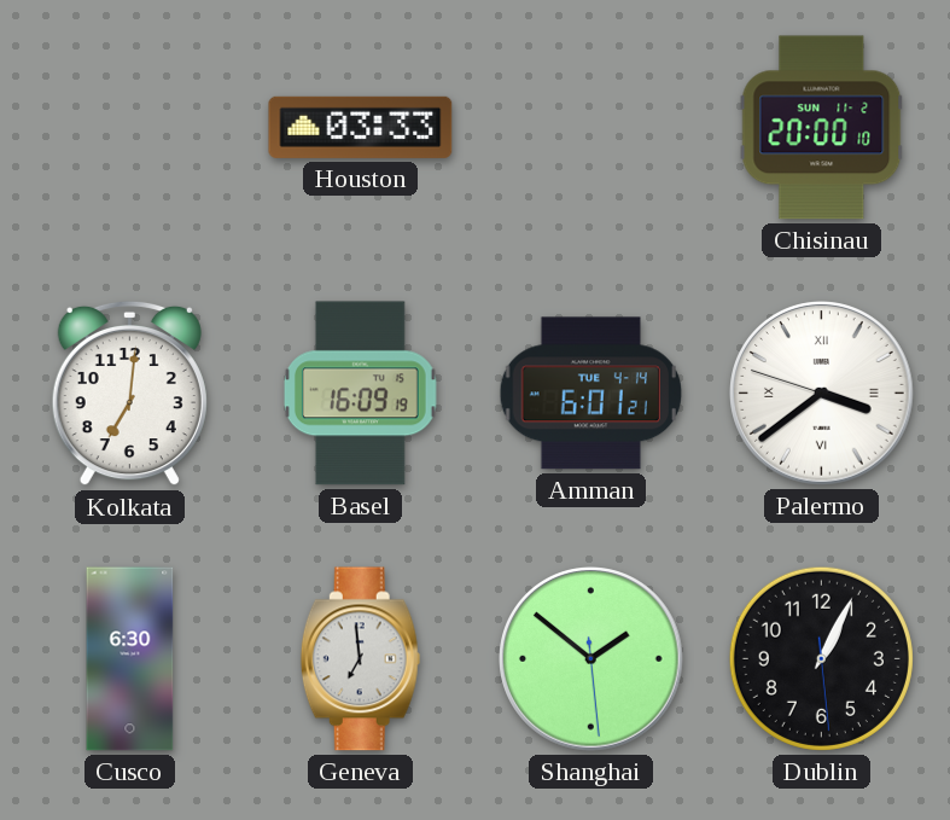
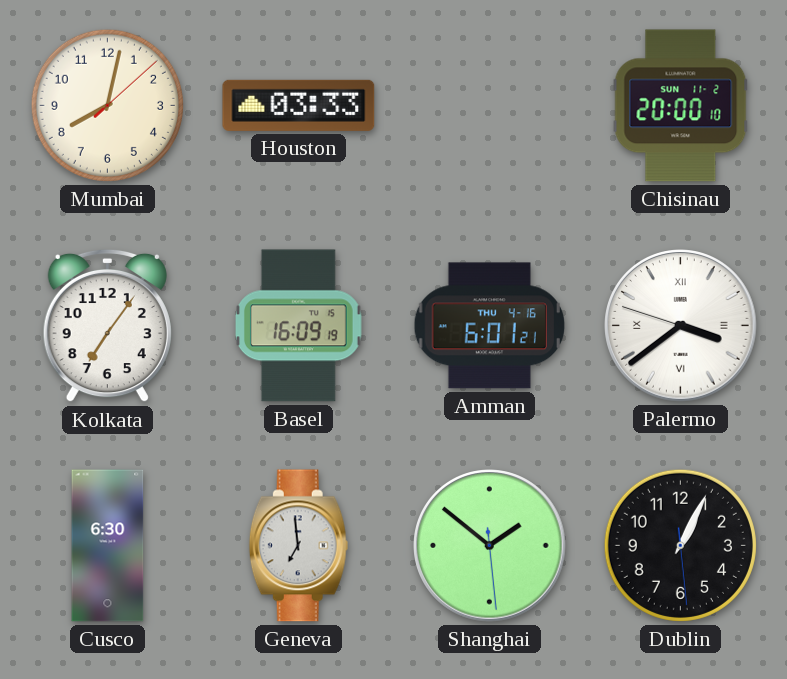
Mumbai: none -> 8:02 (107, 105)
Kolkata: 7:01 -> 7:06 (107, 326)
Amman date: TUE 4-14 -> THU 4-16 (489, 326)
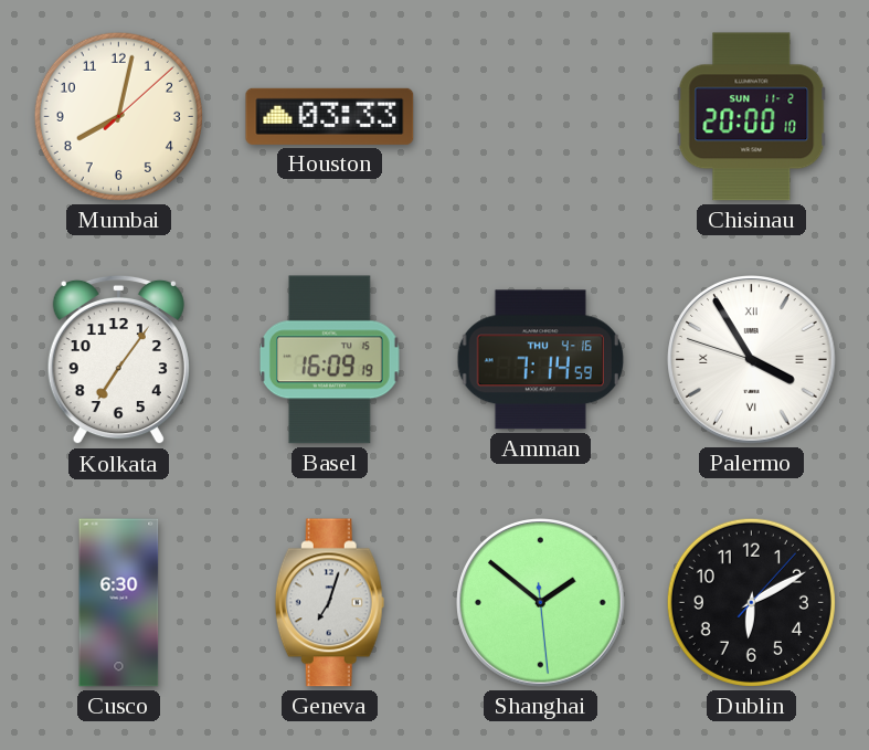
Amman: 6:01 -> 7:14 (540, 360)
Palermo: 3:38 -> 3:54 (752, 360)
Geneva: 6:59 -> 7:03 (329, 603)
Dublin: 1:04 -> 6:10 (751, 602)
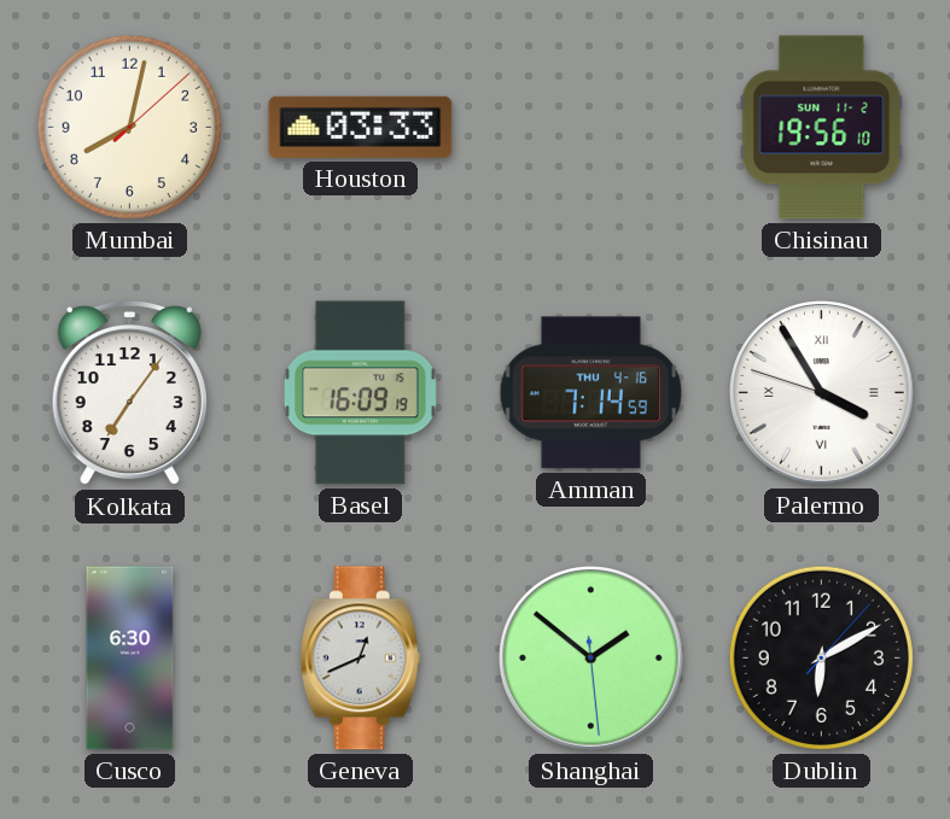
Chisinau: 20:00 -> 19:56 (822, 128)
Geneva: 7:03 -> 12:41 (360, 659)
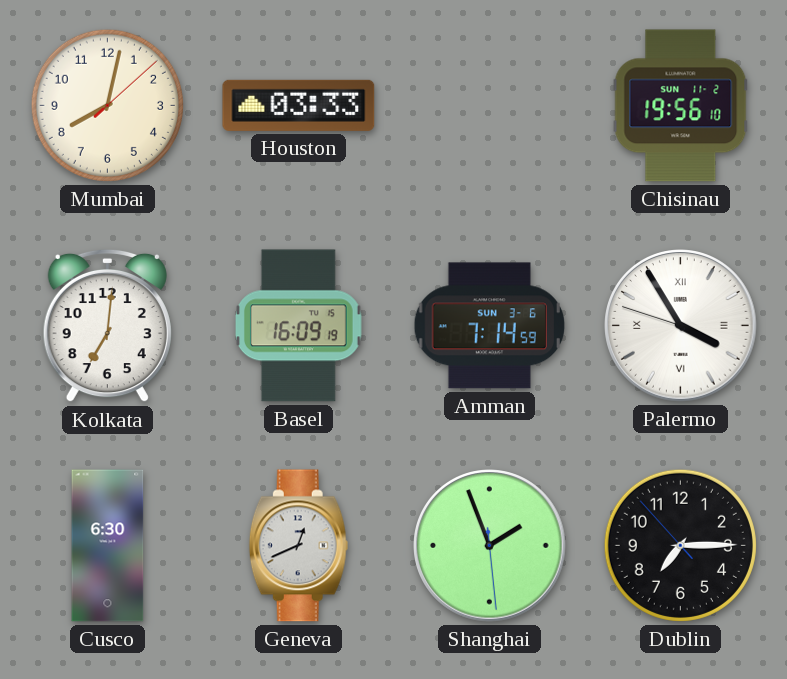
Kolkata: 7:06 -> 7:01 (107, 326)
Amman date: THU 4-16 -> SUN 3-6 (489, 326)
Shanghai: 1:51 -> 1:56 (490, 546)
Dublin: 6:10 -> 7:14 (680, 545)
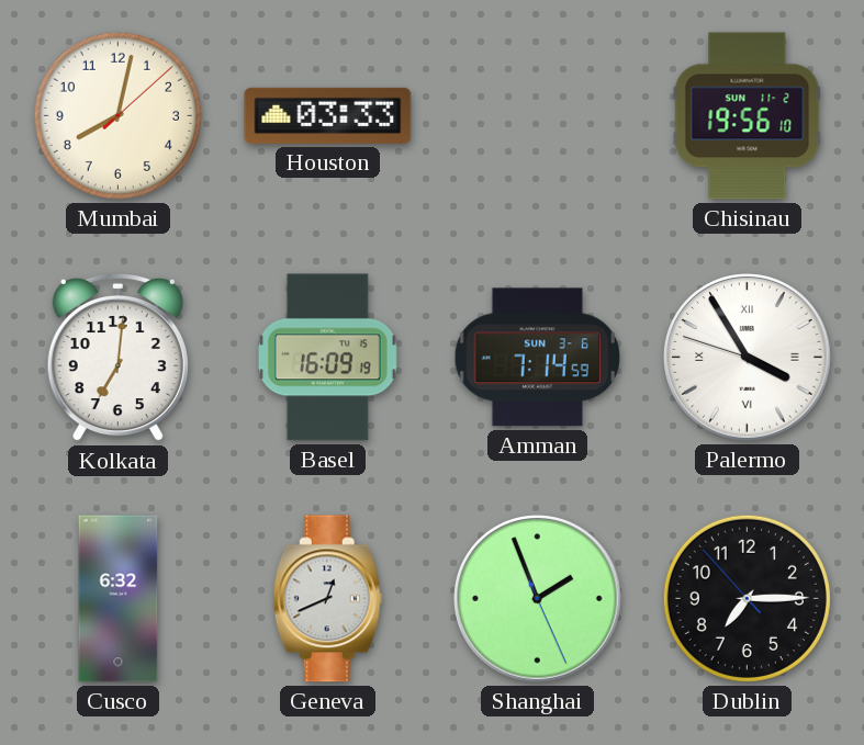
Cusco: 6:30 -> 6:32 (119, 599)
Shanghai: 1:56:29 -> 1:56:26 (538, 599)
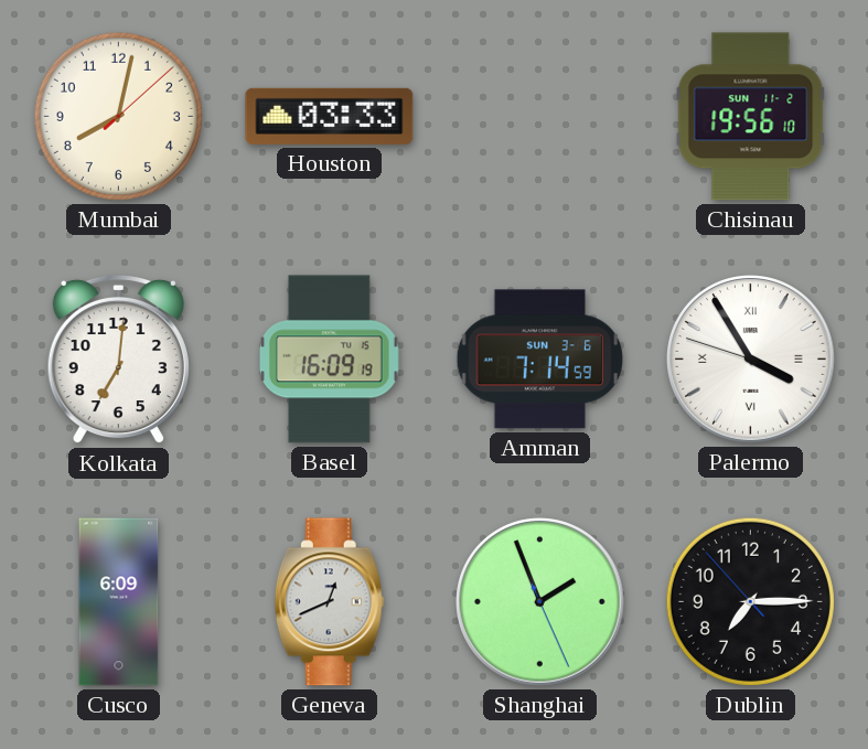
Cusco: 6:32 -> 6:09 (119, 602)
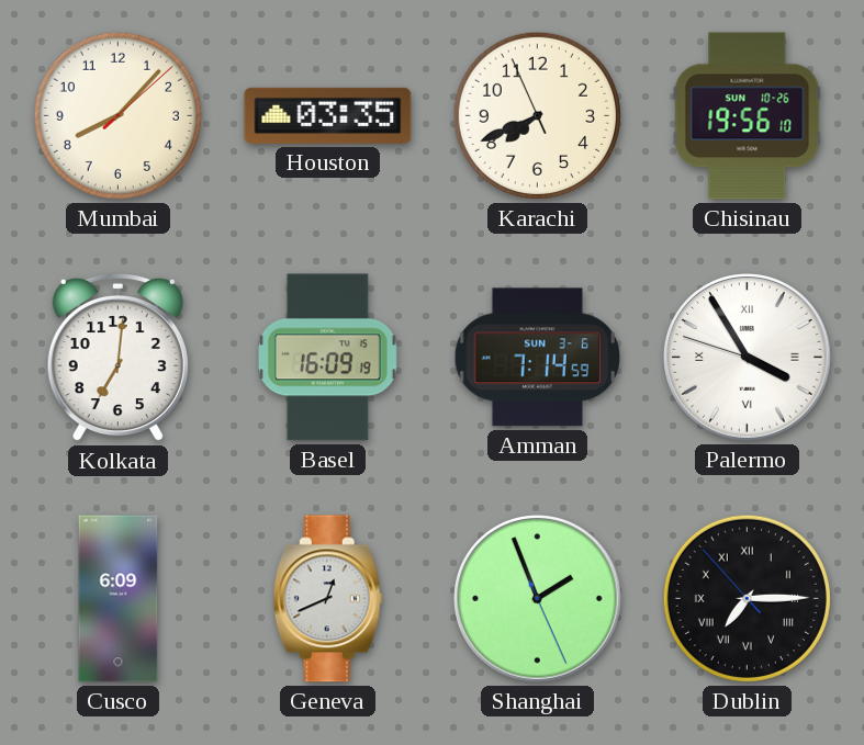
Mumbai: 8:02 -> 8:07 (117, 115)
Houston: 03:33 -> 03:35 (328, 115)
Karachi: none -> 7:40 (537, 115)
Chisinau date: SUN 11-2 -> SUN 10-26 (748, 116)
Dublin numerals: Arabic -> Roman (747, 598)
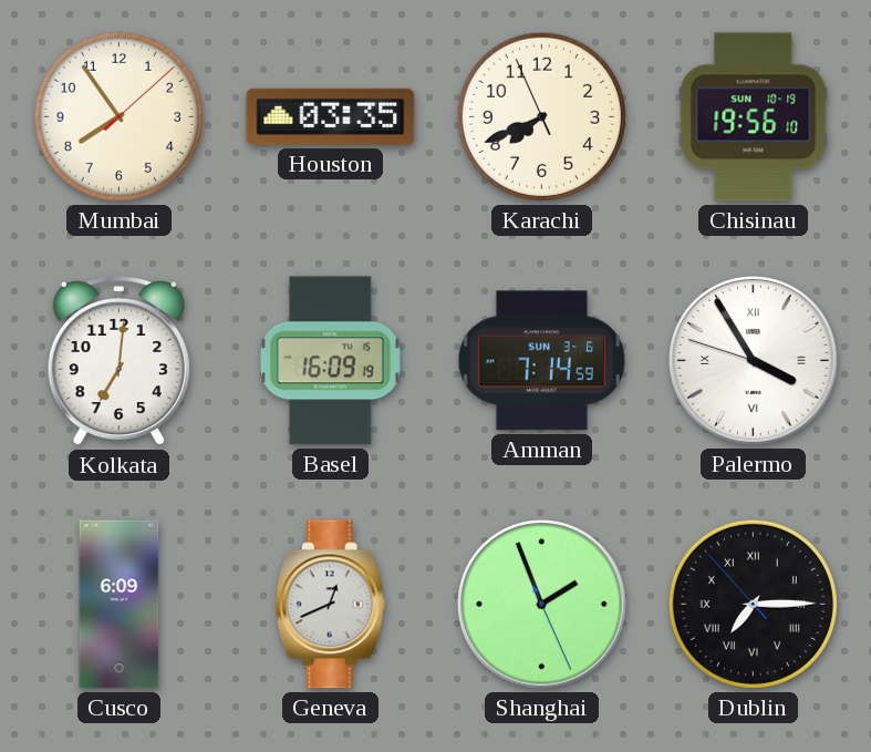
Mumbai: 8:07 -> 7:54 (118, 116)
Chisinau date: SUN 10-26 -> SUN 10-19 (754, 117)
